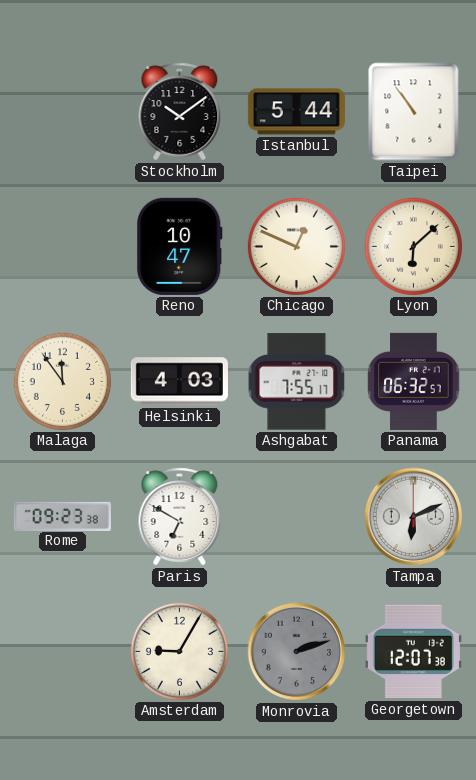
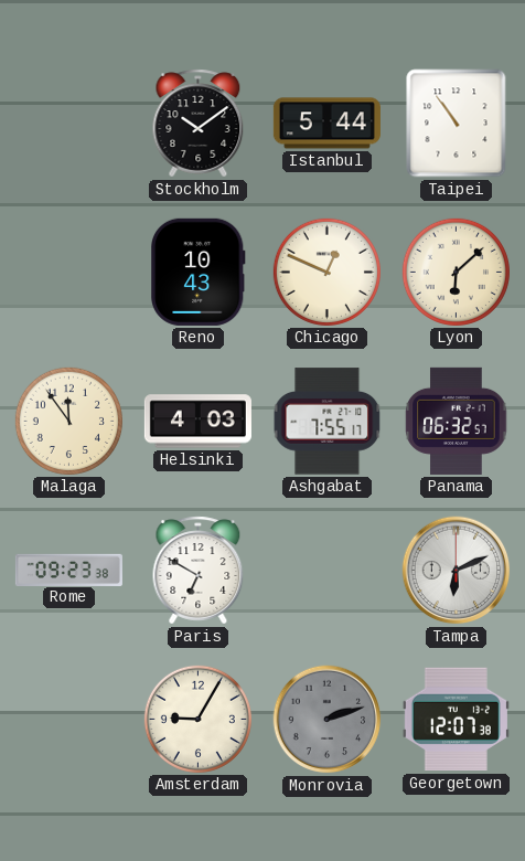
Reno: 10:47 -> 10:43 (197, 272)
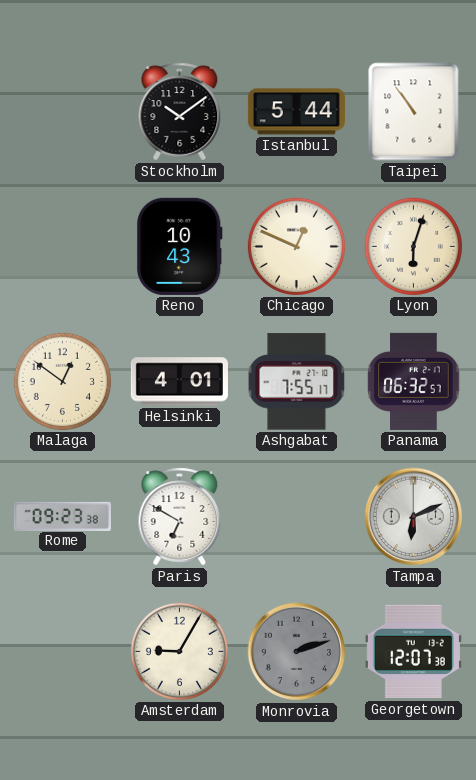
Lyon: 6:08 -> 6:03 (413, 246)
Malaga: 11:54 -> 12:51 (62, 381)
Helsinki: 4:03 -> 4:01 (179, 382)
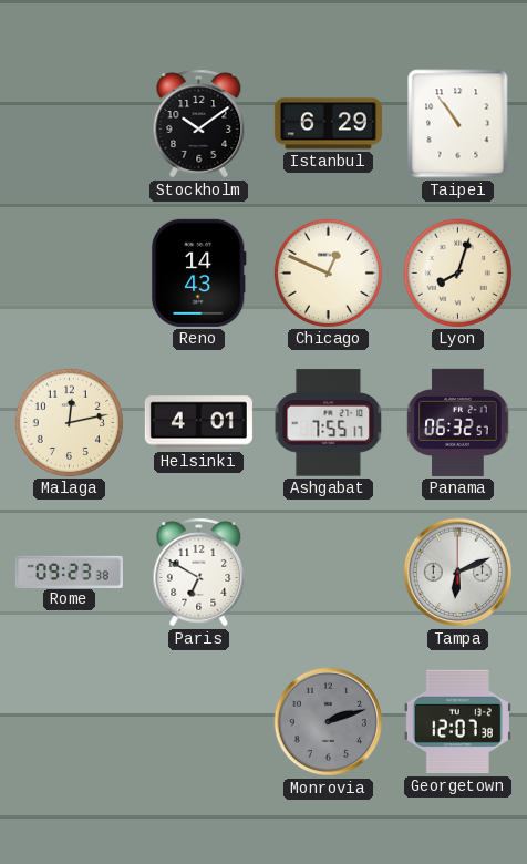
Istanbul: 5:44 -> 6:29 (328, 124)
Reno: 10:43 -> 14:43 (198, 272)
Lyon: 6:03 -> 8:03 (457, 272)
Malaga: 12:51 -> 12:13 (69, 422)
Amsterdam: 9:05 -> none (179, 651)
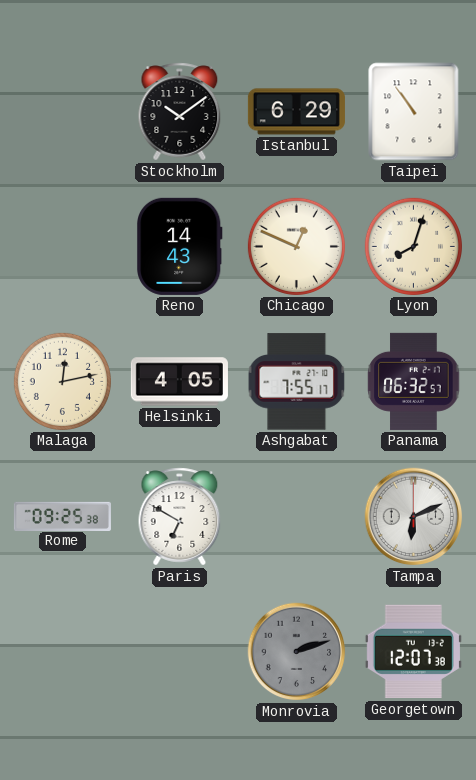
Helsinki: 4:01 -> 4:05 (179, 382)
Rome: 09:23 -> 09:25 (62, 516)
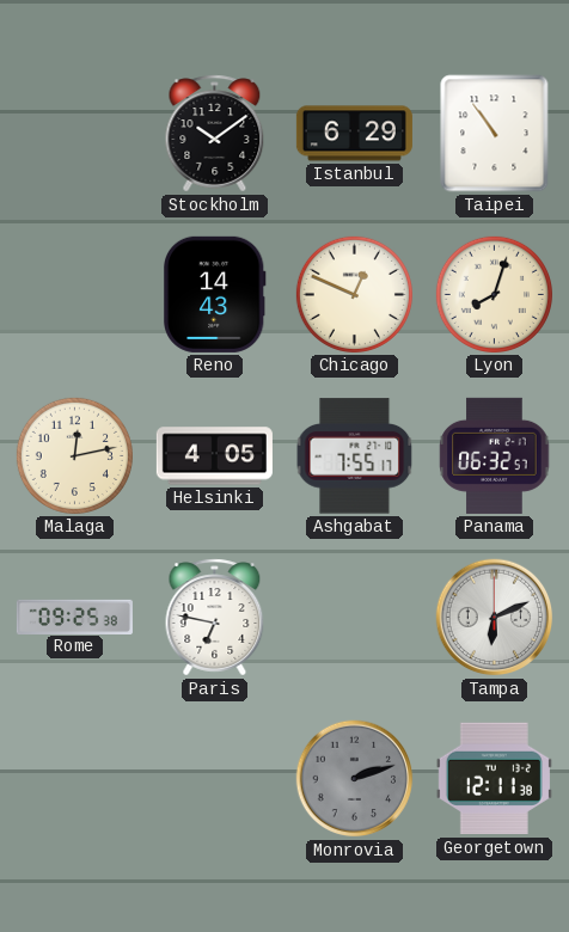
Paris: 6:50 -> 6:47 (215, 618)
Georgetown: 12:07 -> 12:11 (494, 779)
